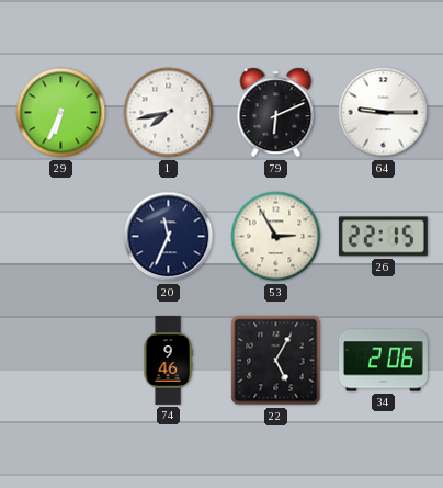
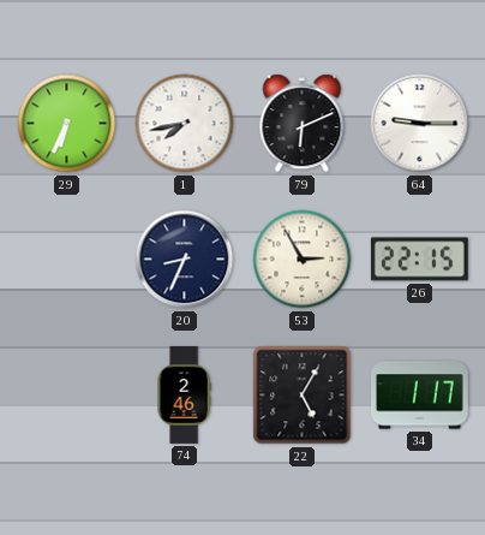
20: 11:34 -> 8:34 (185, 260)
74: 9:46 -> 2:46 (184, 396)
34: 2:06 -> 1:17 (420, 396)
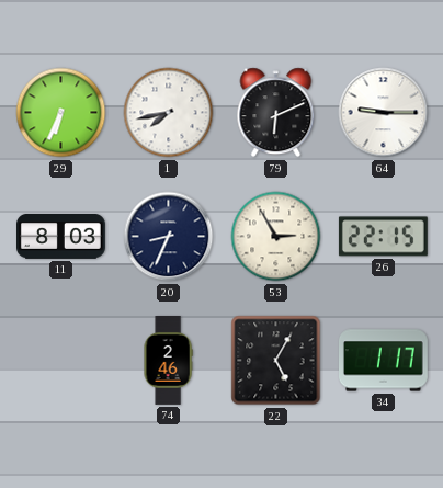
11: none -> 8:03 (61, 237)
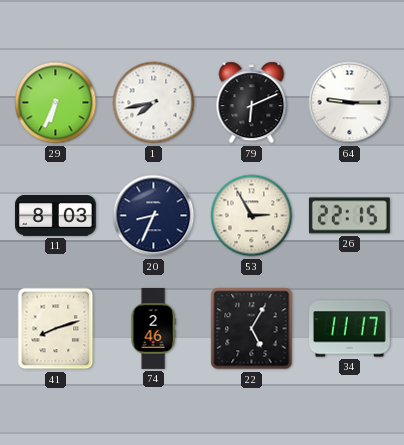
41: none -> 8:12 (56, 329)
34: 1:17 -> 11:17 (350, 329)
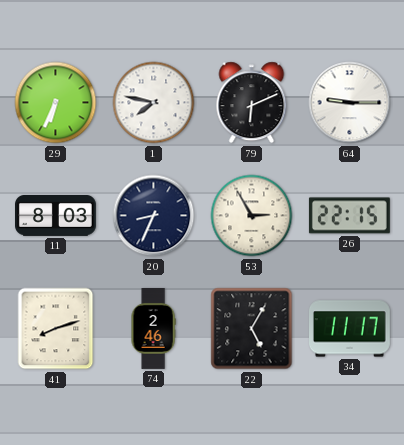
1: 7:43 -> 7:47 (154, 103)
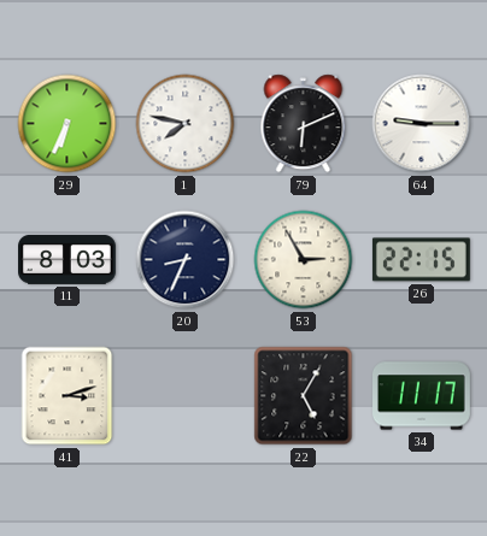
41: 8:12 -> 3:12 (68, 396)
74: 2:46 -> none (153, 329)
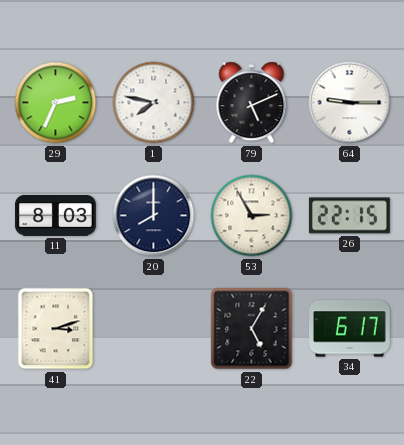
29: 6:34 -> 2:34 (56, 103)
79: 6:11 -> 5:11 (252, 103)
20: 8:34 -> 8:00 (154, 216)
34: 11:17 -> 6:17 (350, 329)
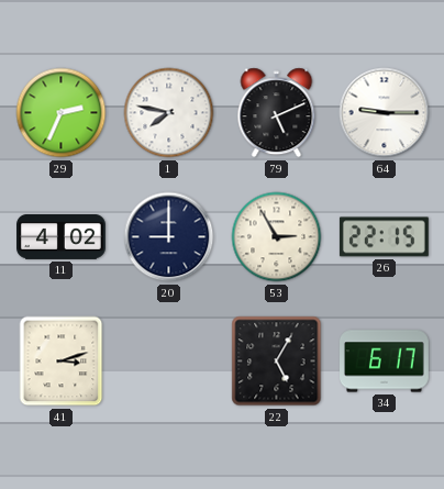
11: 8:03 -> 4:02 (62, 237)
20: 8:00 -> 9:00 (169, 237)
